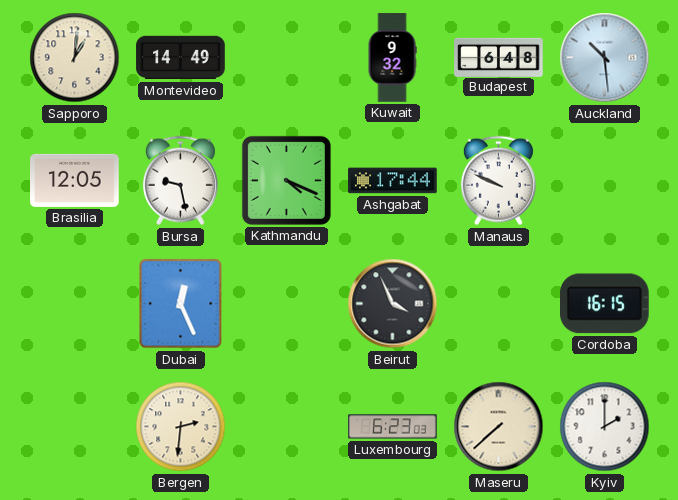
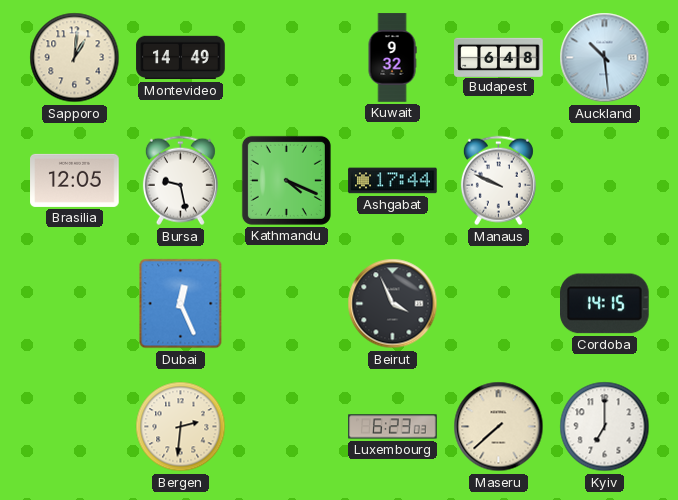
Cordoba: 16:15 -> 14:15 (605, 304)
Kyiv: 2:00 -> 7:00 (605, 427)
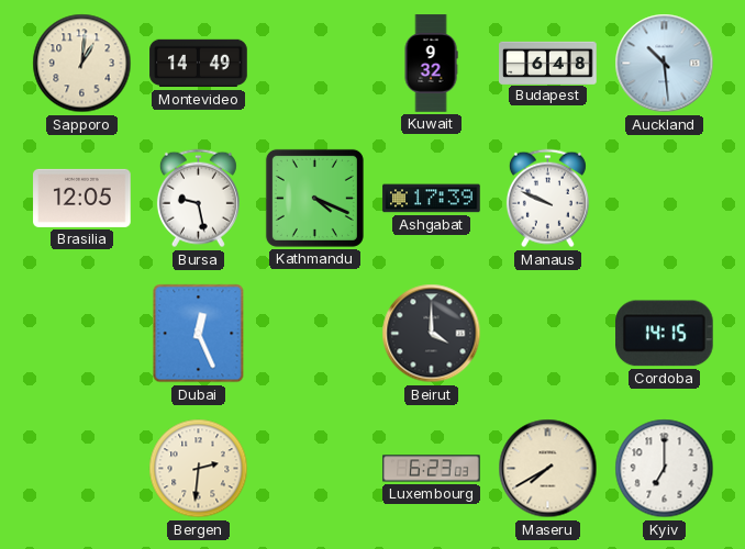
Ashgabat: 17:44 -> 17:39 (432, 199)
Beirut: 3:56 -> 4:00 (432, 334)
Maseru: 7:38 -> 7:40 (548, 469)
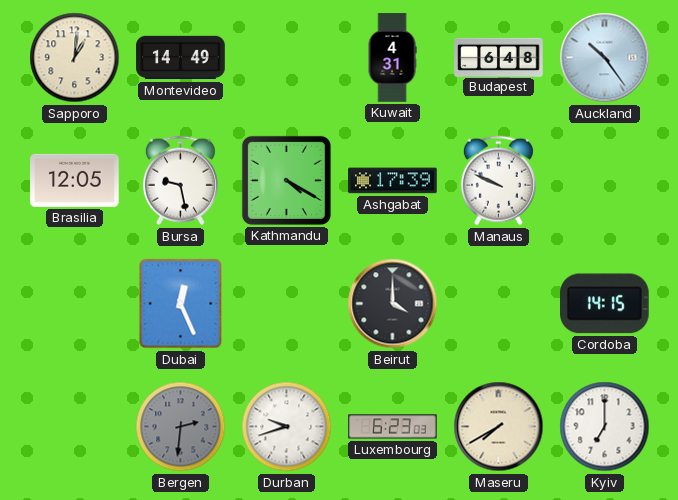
Kuwait: 9:32 -> 4:31 (392, 58)
Auckland: 10:29 -> 10:24 (605, 58)
Kathmandu: 4:19 -> 4:20 (286, 180)
Bergen dial: cream -> grey (181, 427)
Durban: none -> 9:42 (287, 427)
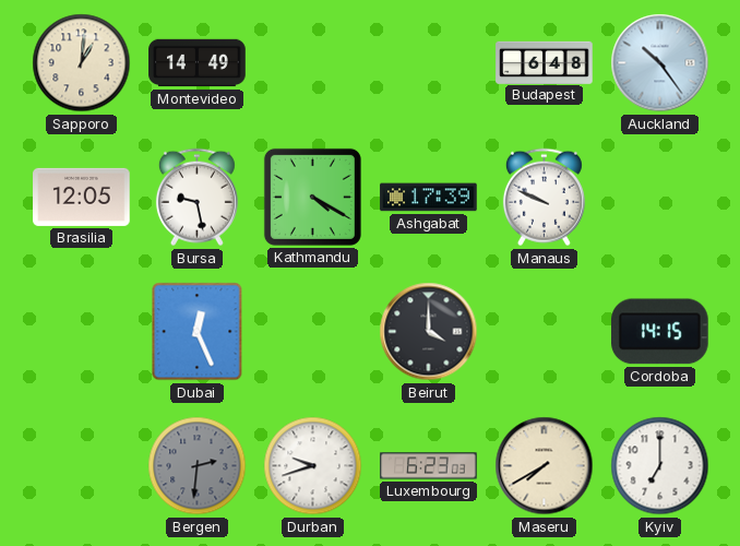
Kuwait: 4:31 -> none (392, 58)
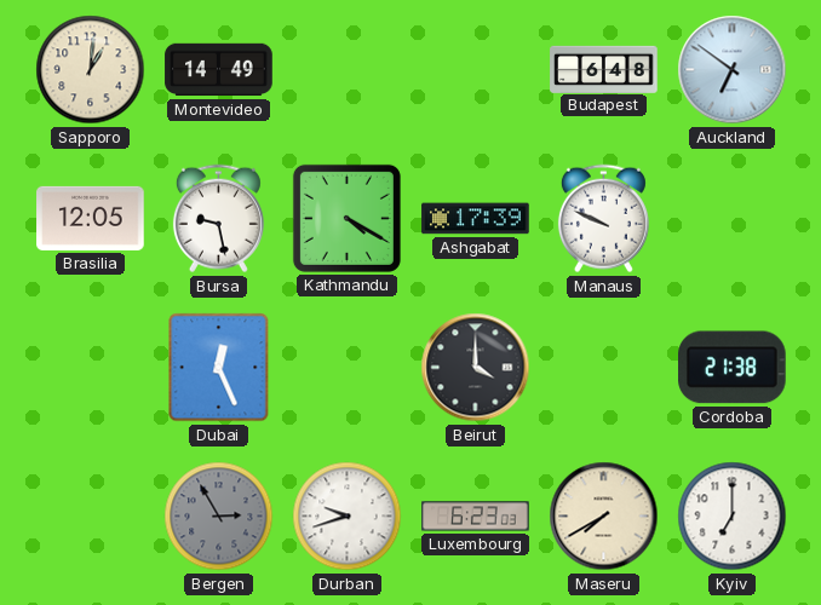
Auckland: 10:24 -> 6:51 (733, 70)
Cordoba: 14:15 -> 21:38 (733, 368)
Bergen: 2:31 -> 2:55 (219, 517)
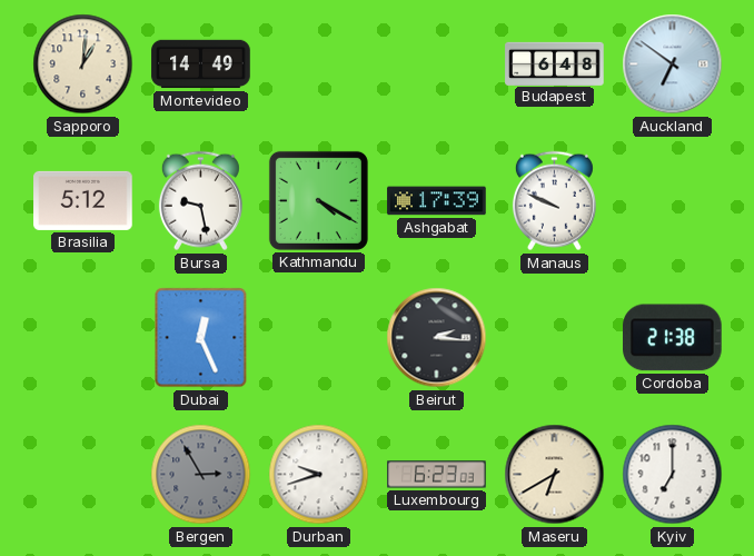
Brasilia: 12:05 -> 5:12 (83, 200)
Beirut: 4:00 -> 2:16 (437, 338)
Maseru: 7:40 -> 6:40 (555, 475)
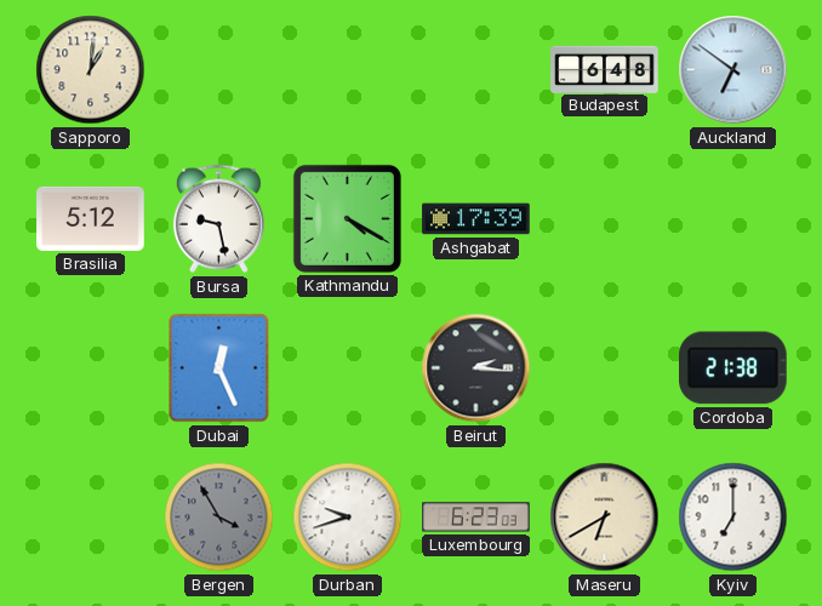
Montevideo: 14:49 -> none (201, 64)
Manaus: 9:49 -> none (554, 201)
Bergen: 2:55 -> 3:55 (219, 518)
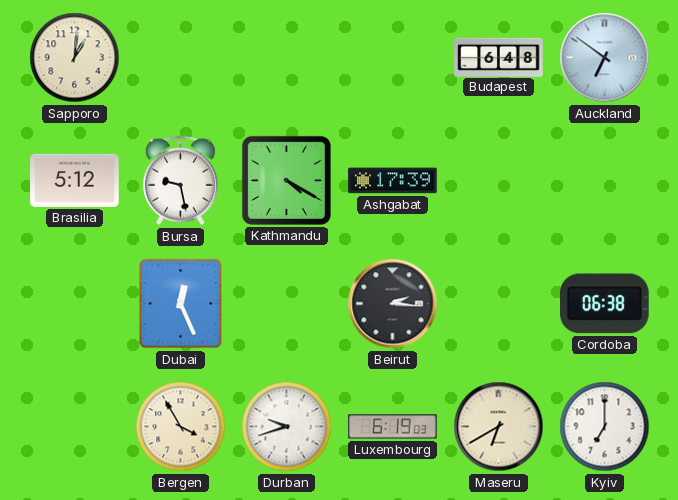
Cordoba: 21:38 -> 06:38 (605, 304)
Bergen dial: grey -> cream (181, 427)
Luxembourg: 6:23 -> 6:19 (393, 427)
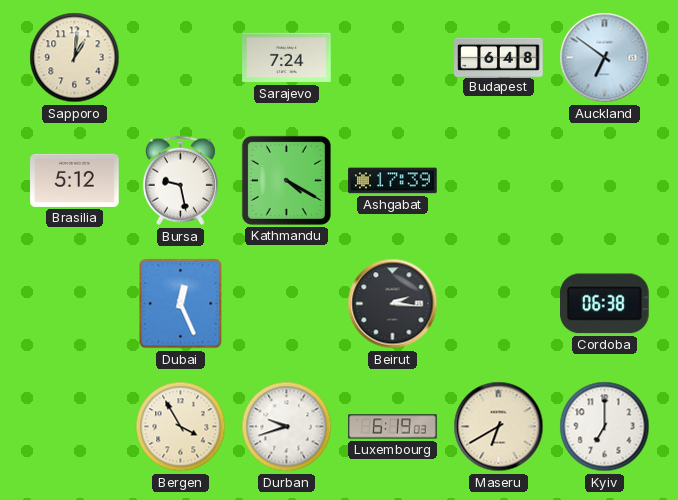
Sarajevo: none -> 7:24 (287, 58)
